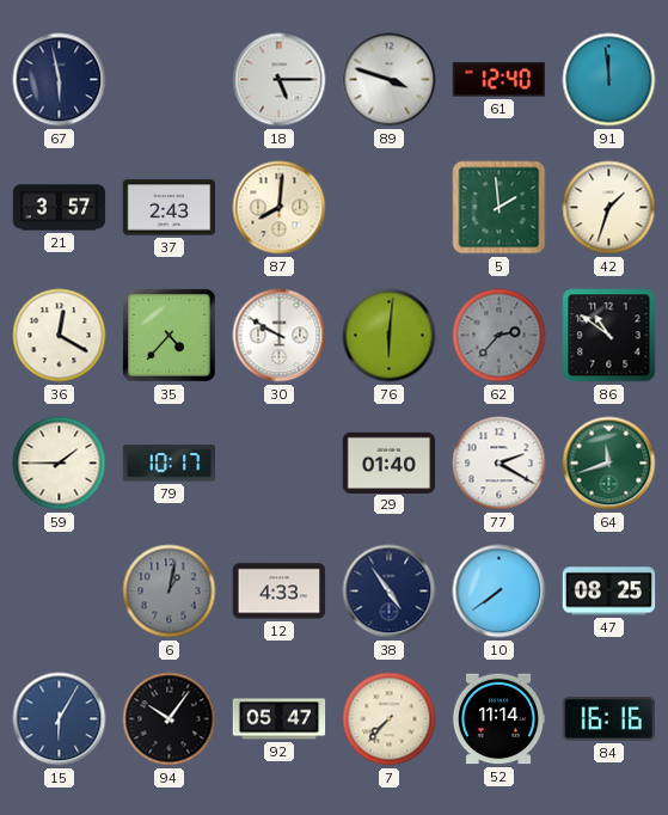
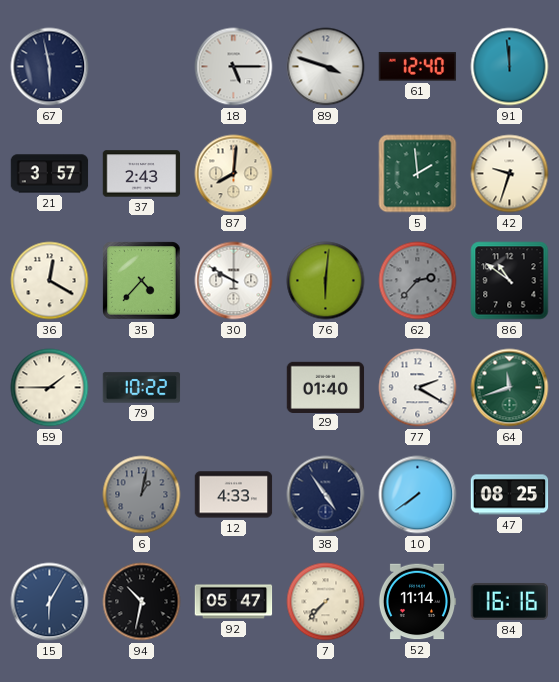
42: 1:33 -> 9:33 (510, 174)
79: 10:17 -> 10:22 (142, 388)
94: 10:06 -> 10:32 (142, 602)
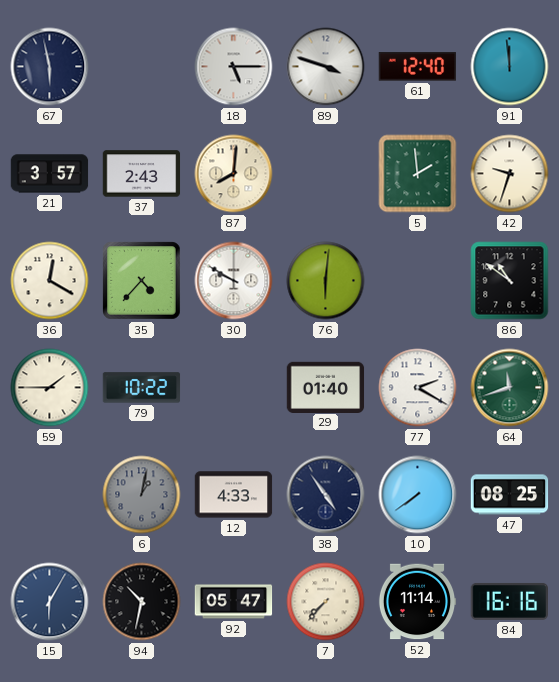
62: 2:37 -> none (418, 281)
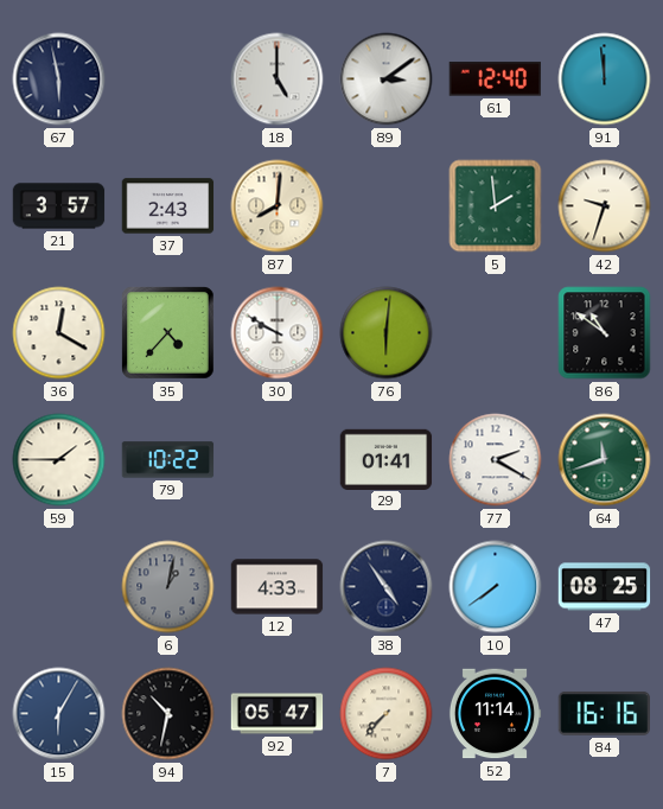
18: 5:15 -> 5:00 (278, 79)
89: 3:48 -> 3:09 (387, 79)
29: 01:40 -> 01:41 (387, 459)
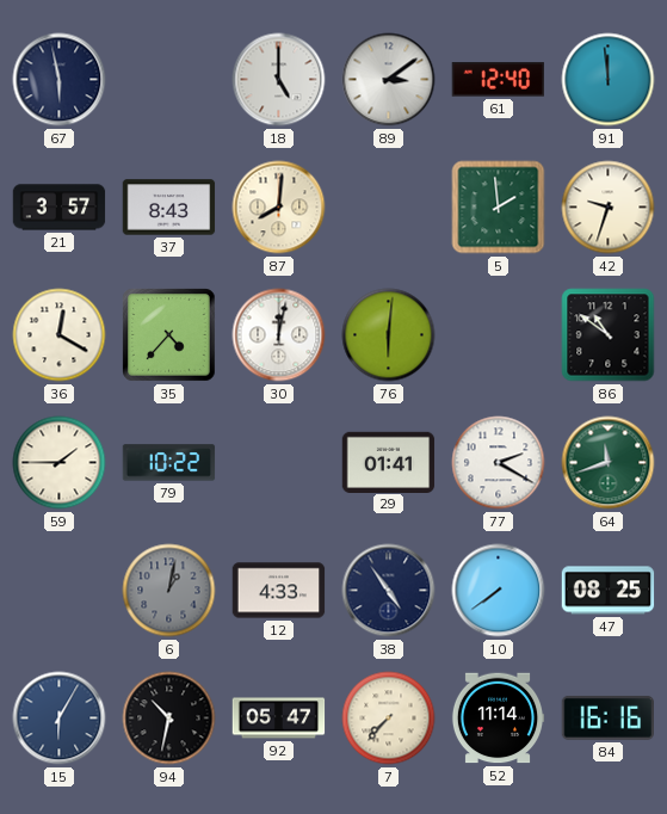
37: 2:43 -> 8:43 (169, 208)
30: 9:50 -> 12:02 (279, 335)
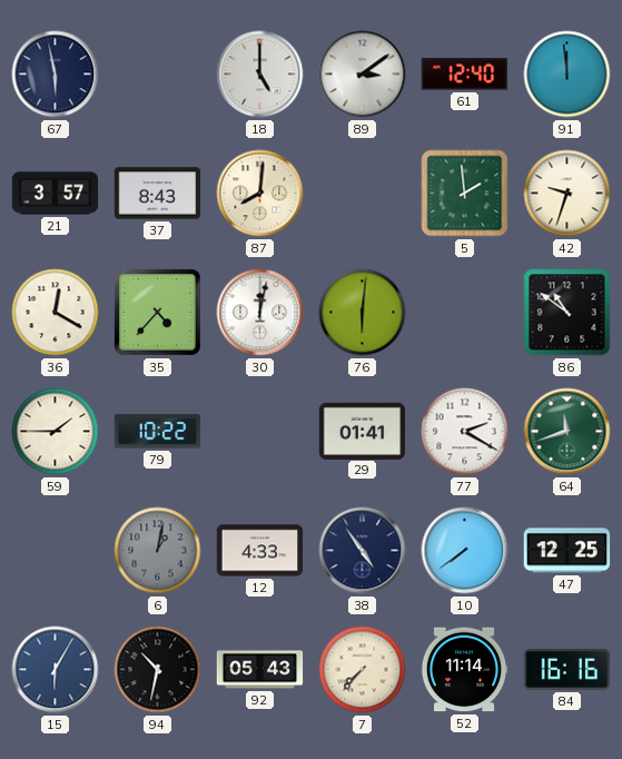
47: 08:25 -> 12:25 (567, 551)
92: 05:47 -> 05:43 (260, 670)
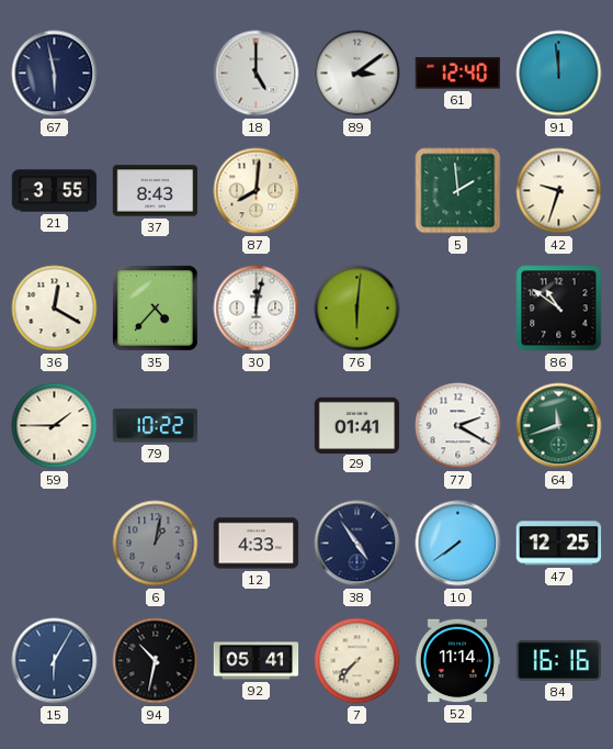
21: 3:57 -> 3:55 (55, 191)
92: 05:43 -> 05:41 (257, 661)
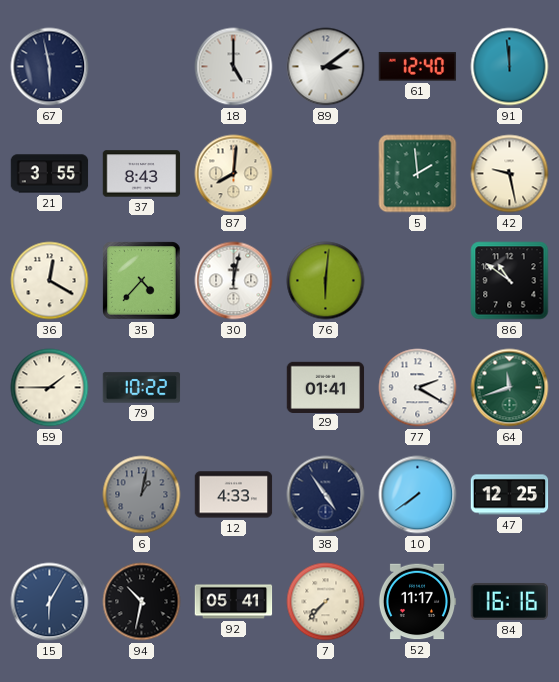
42: 9:33 -> 9:28 (510, 174)
52: 11:14 -> 11:17 (417, 602)
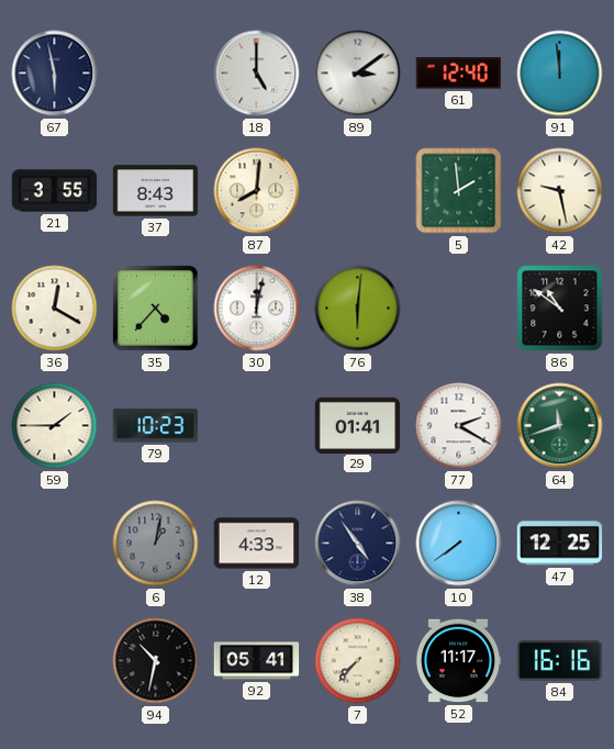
79: 10:22 -> 10:23 (156, 426)
15: 6:05 -> none (50, 602)
